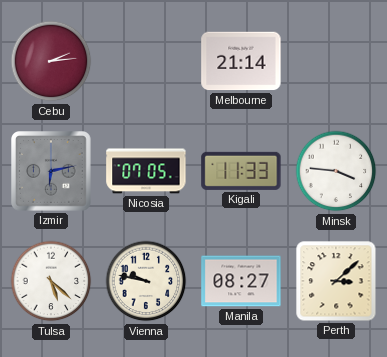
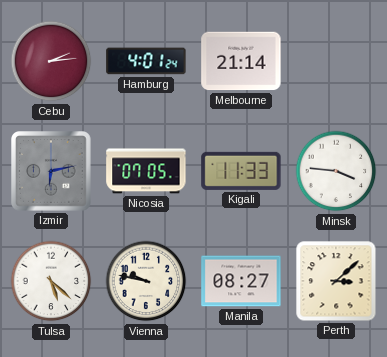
Hamburg: none -> 4:01 (146, 61)
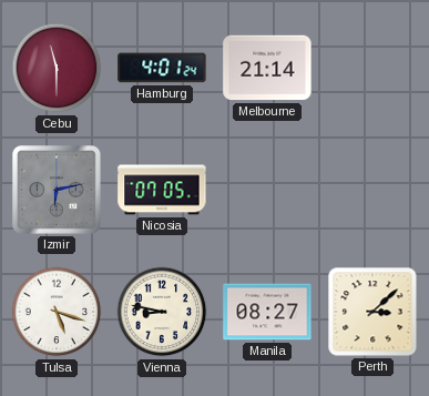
Cebu: 2:14 -> 11:30 (57, 68)
Kigali: 11:33 -> none (241, 171)
Minsk: 3:46 -> none (336, 171)
Tulsa: 5:22 -> 5:18 (57, 312)
Vienna: 9:47 -> 8:47 (162, 312)
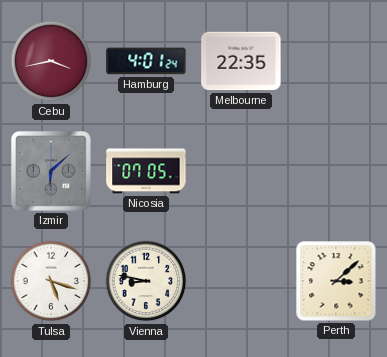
Cebu: 11:30 -> 3:43 (51, 61)
Melbourne: 21:14 -> 22:35 (241, 61)
Izmir: 6:13 -> 6:08 (51, 171)
Manila: 08:27 -> none (267, 312)
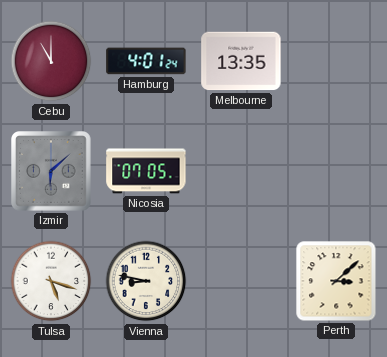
Cebu: 3:43 -> 11:00 (51, 61)
Melbourne: 22:35 -> 13:35 (241, 61)
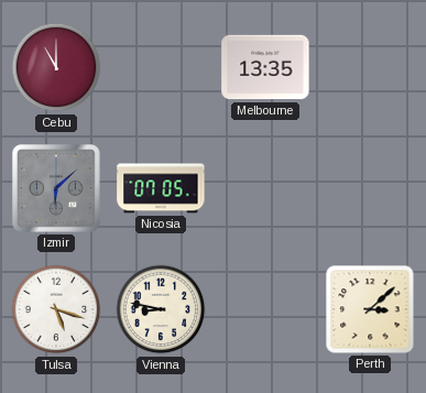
Hamburg: 4:01 -> none (146, 61)
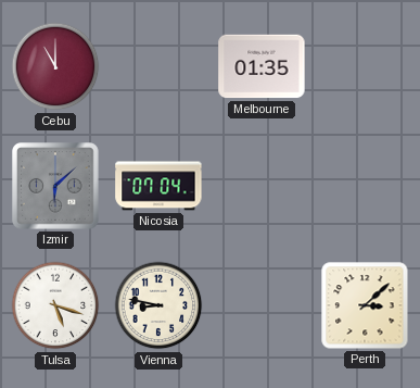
Melbourne: 13:35 -> 01:35 (262, 66)
Nicosia: 07:05 -> 07:04 (158, 186)
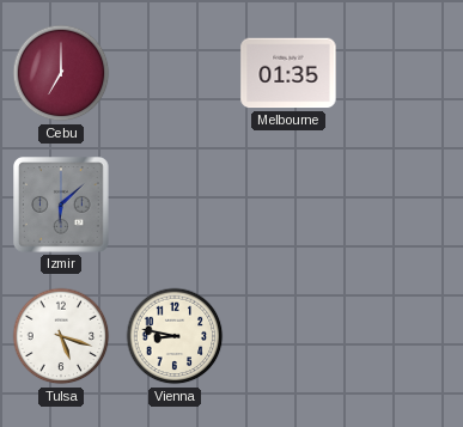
Cebu: 11:00 -> 7:00 (61, 73)
Nicosia: 07:04 -> none (158, 186)
Perth: 3:08 -> none (365, 305)
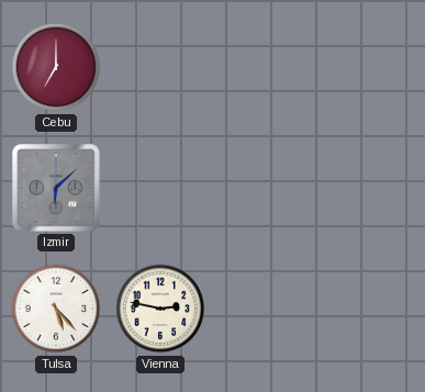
Melbourne: 01:35 -> none (288, 73)
Tulsa: 5:18 -> 5:23 (56, 309)
Vienna: 8:47 -> 2:47 (160, 309)
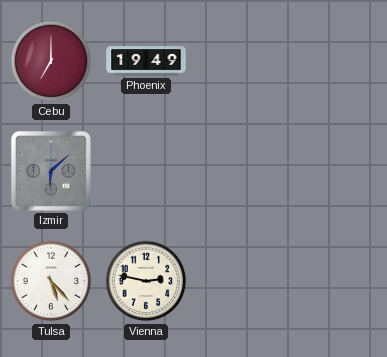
Phoenix: none -> 19:49 (146, 61)
